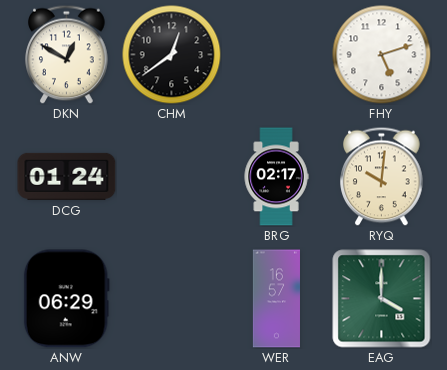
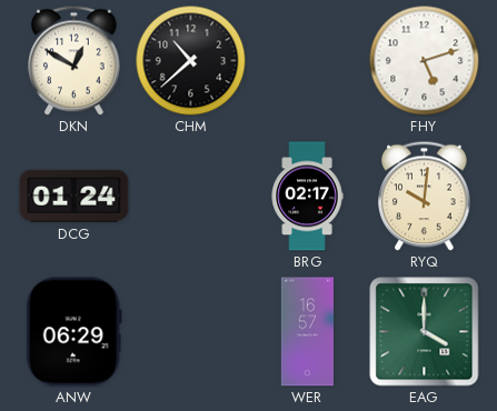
CHM: 12:39 -> 10:38 (191, 61)
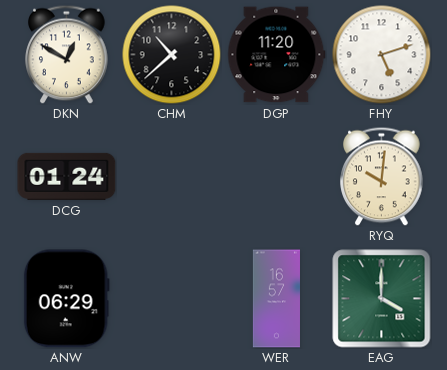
DGP: none -> 11:20 (277, 55)
BRG: 02:17 -> none (307, 197)
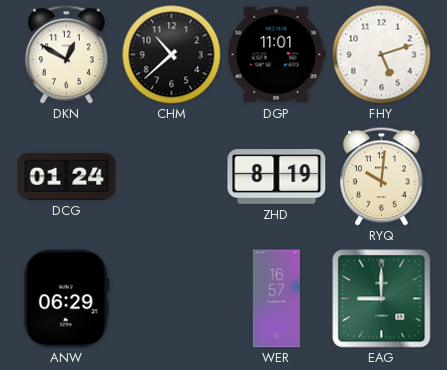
DGP: 11:20 -> 11:01 (277, 55)
ZHD: none -> 8:19 (277, 177)
EAG: 4:00 -> 9:00 (382, 299)
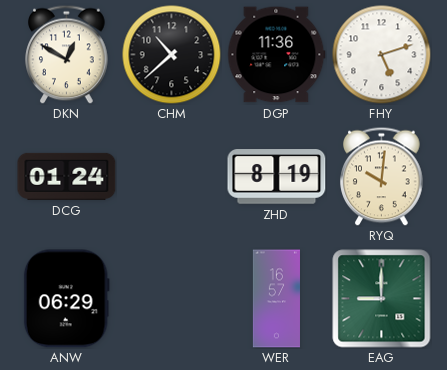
DGP: 11:01 -> 11:36 (277, 55)
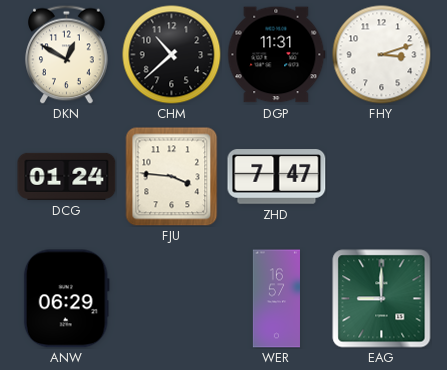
DGP: 11:36 -> 11:31 (277, 55)
FHY: 5:12 -> 3:12 (382, 55)
FJU: none -> 3:46 (172, 177)
ZHD: 8:19 -> 7:47 (277, 177)
RYQ: 10:01 -> none (382, 176)
